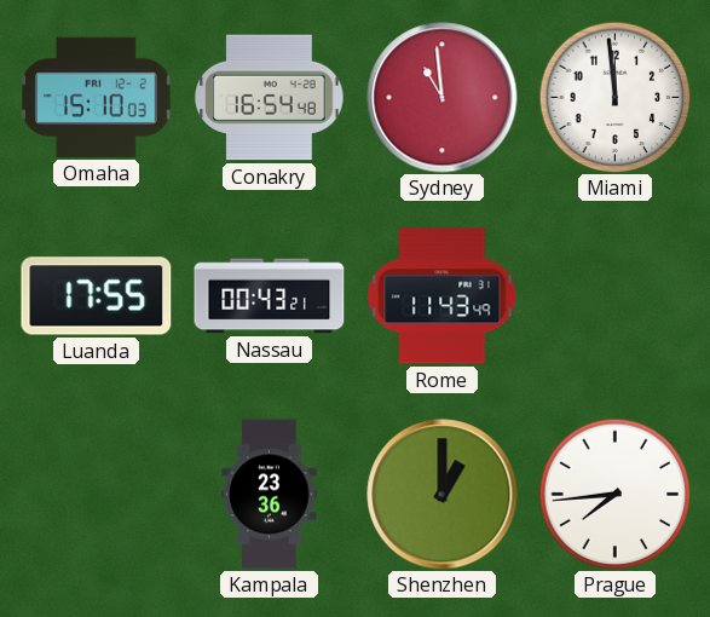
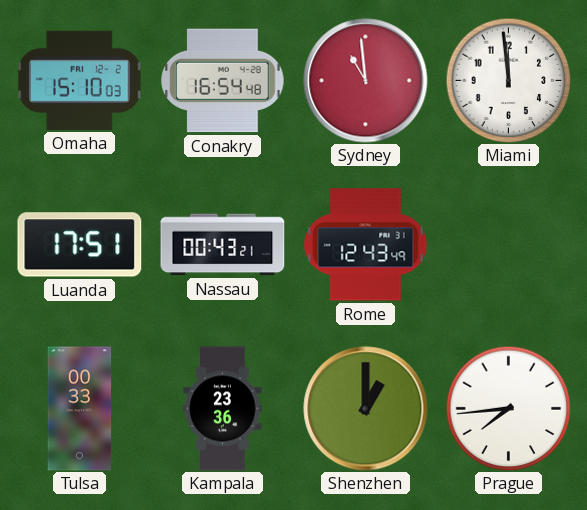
Luanda: 17:55 -> 17:51 (80, 245)
Rome: 11:43 -> 12:43 (366, 245)
Tulsa: none -> 00:33 (80, 409)
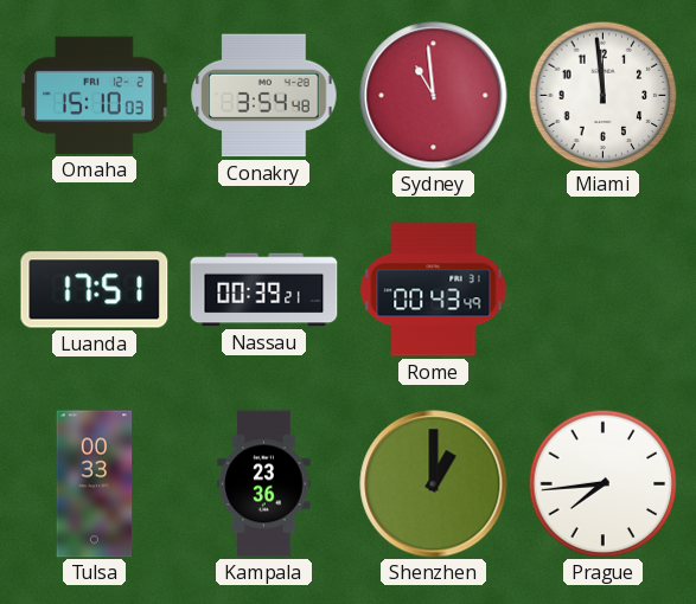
Conakry: 16:54 -> 3:54 (264, 96)
Nassau: 00:43 -> 00:39 (264, 290)
Rome: 12:43 -> 00:43 (434, 290)
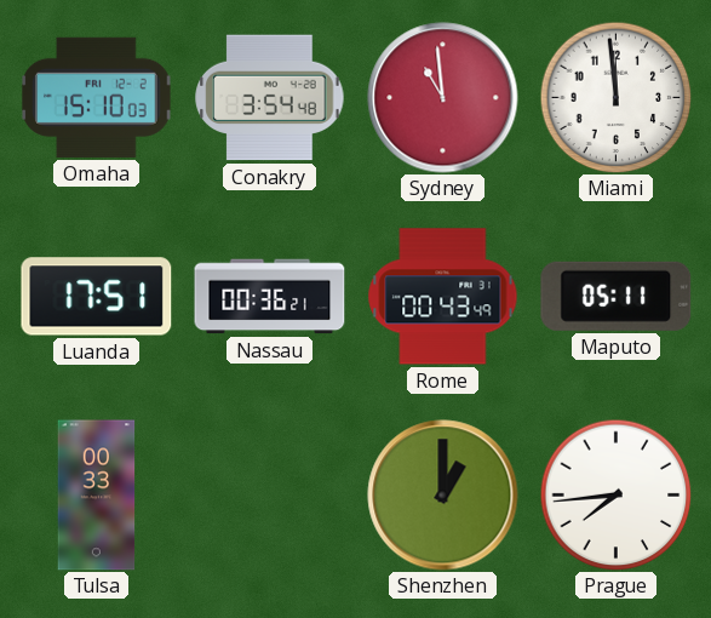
Nassau: 00:39 -> 00:36 (270, 297)
Maputo: none -> 05:11 (617, 296)
Kampala: 23:36 -> none (264, 484)
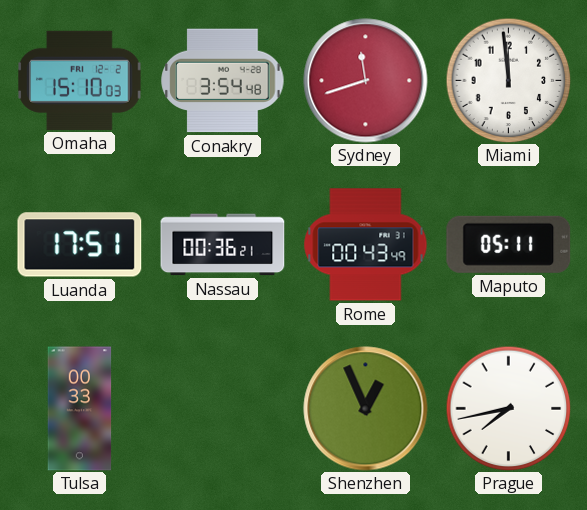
Sydney: 10:59 -> 11:42 (366, 81)
Shenzhen: 1:00 -> 12:56 (366, 409)
Prague: 7:44 -> 7:43 (508, 408)
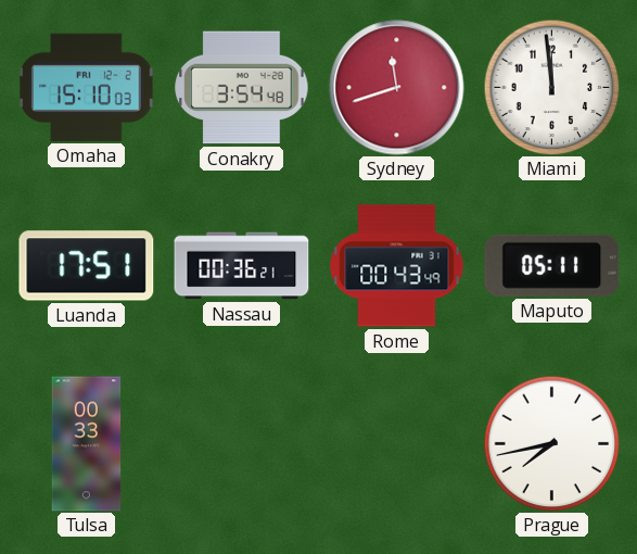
Shenzhen: 12:56 -> none (366, 409)
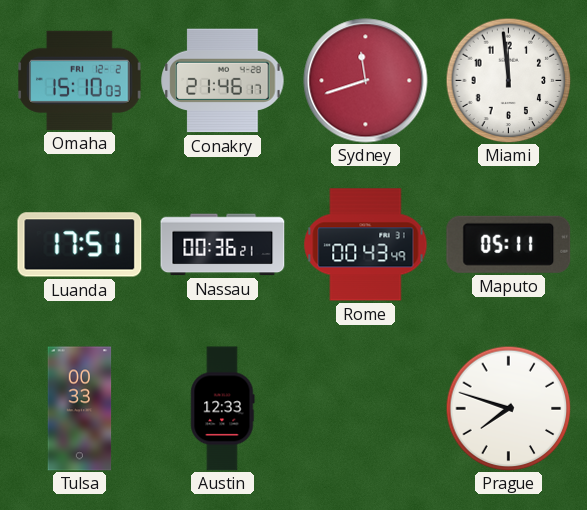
Conakry: 3:54 -> 21:46 (223, 81)
Austin: none -> 12:33 (223, 409)
Prague: 7:43 -> 7:48 (508, 408)
